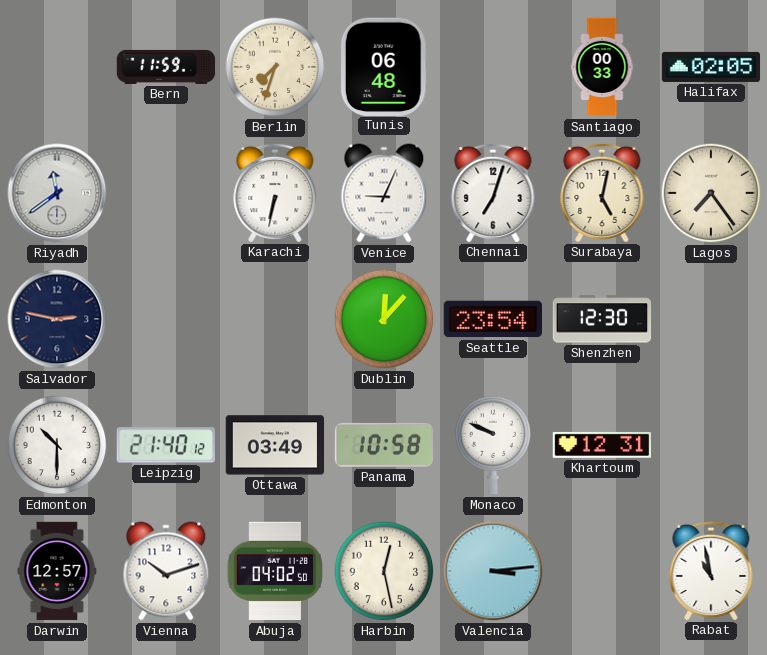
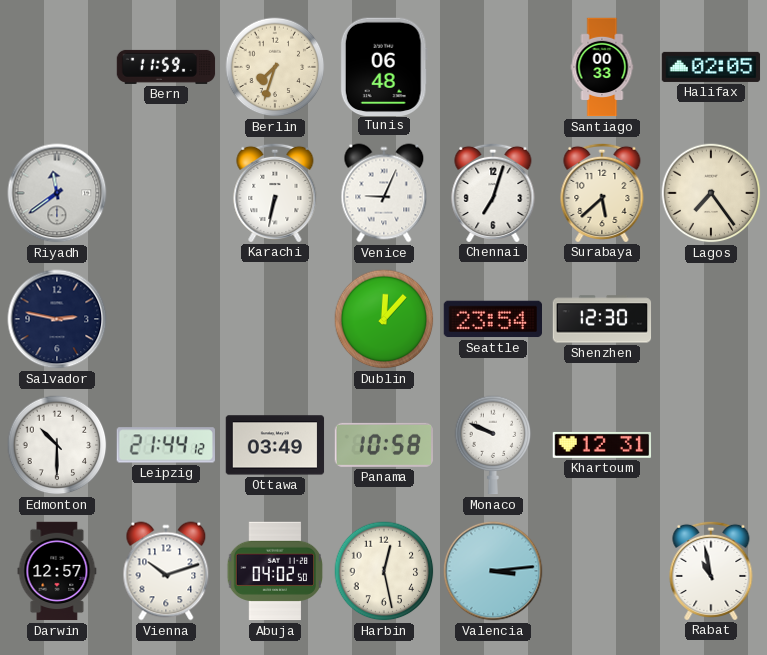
Surabaya: 5:02 -> 5:38 (602, 192)
Leipzig: 21:40 -> 21:44 (166, 445)
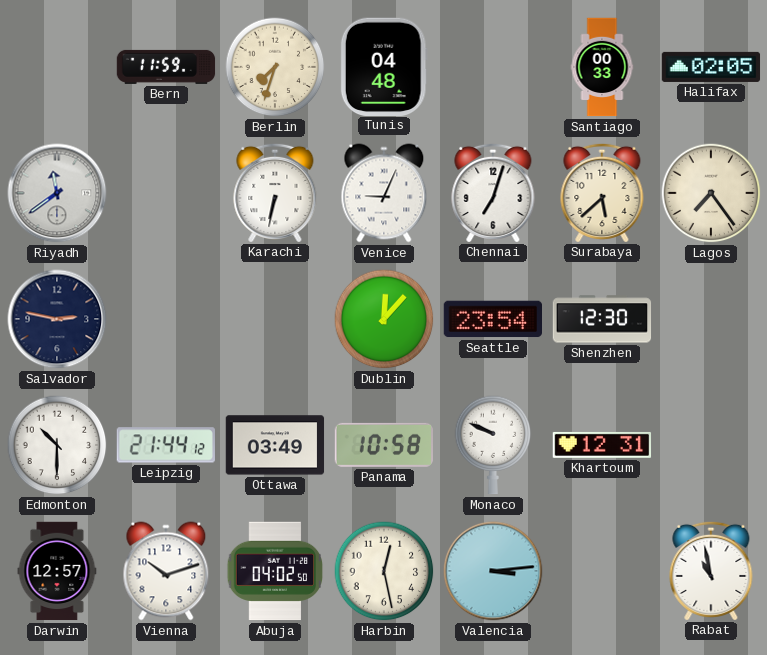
Tunis: 06:48 -> 04:48 (384, 66)
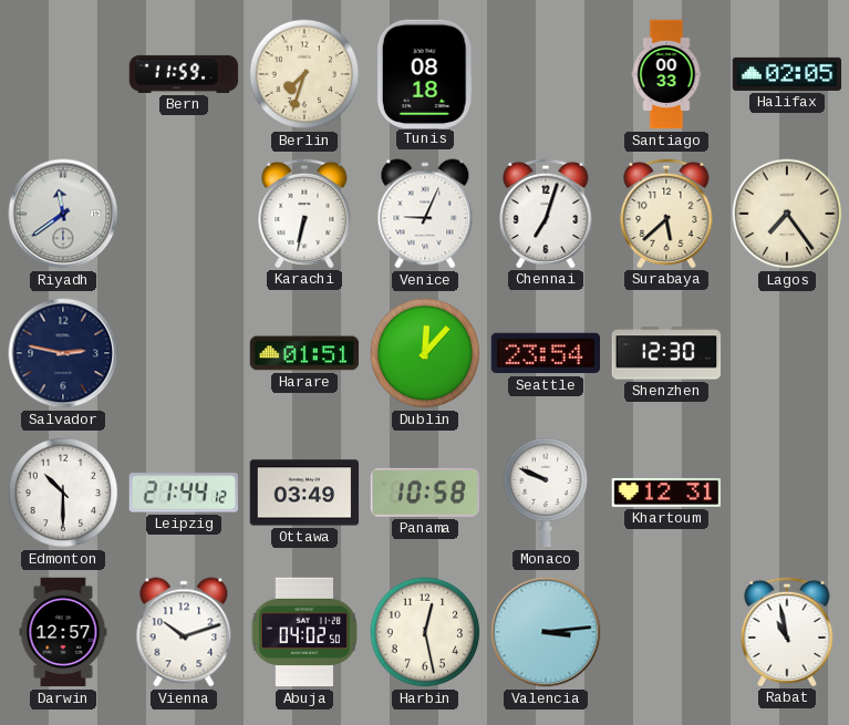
Tunis: 04:48 -> 08:18 (425, 73)
Harare: none -> 01:51 (304, 353)
